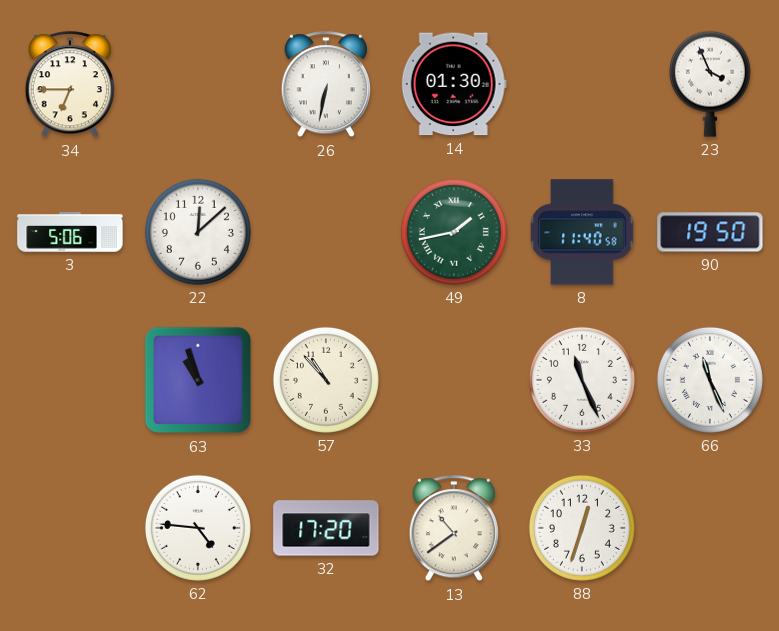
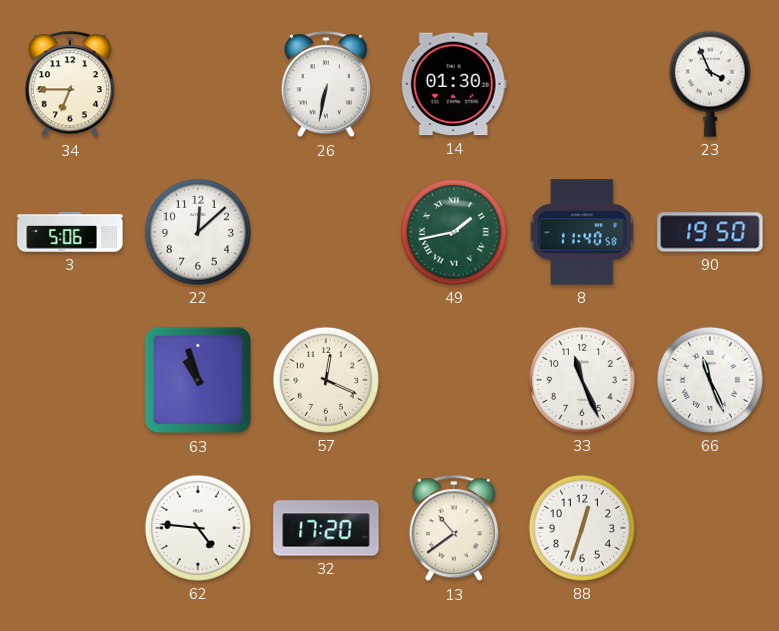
57: 10:53 -> 12:19 (326, 380)
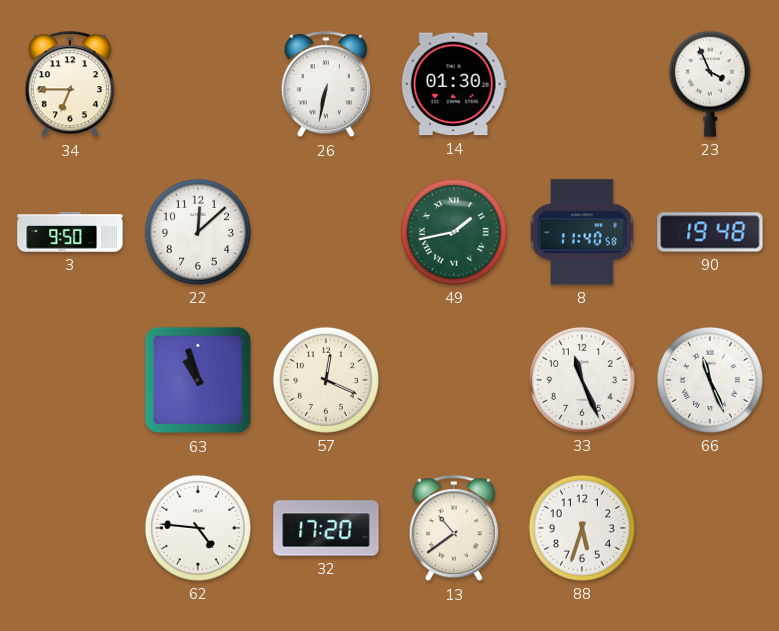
3: 5:06 -> 9:50 (70, 232)
90: 19:50 -> 19:48 (710, 232)
88: 12:33 -> 5:33 (582, 528)
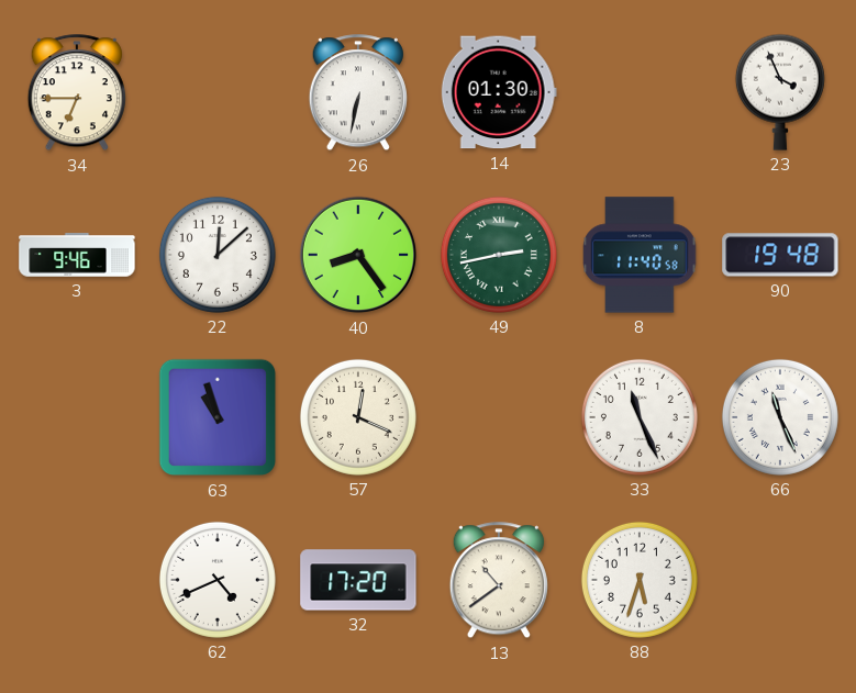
3: 9:50 -> 9:46 (77, 255)
40: none -> 8:24 (358, 255)
49: 1:43 -> 2:43 (499, 255)
62: 4:46 -> 4:41 (218, 580)
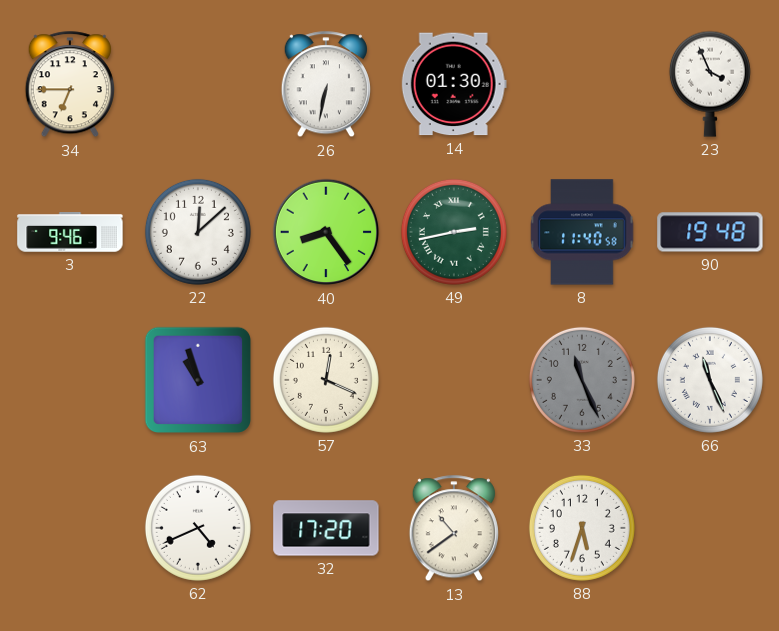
33 dial: white -> grey (582, 380)
